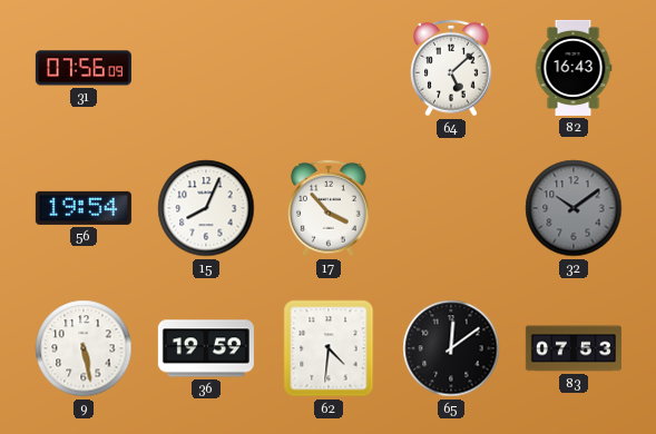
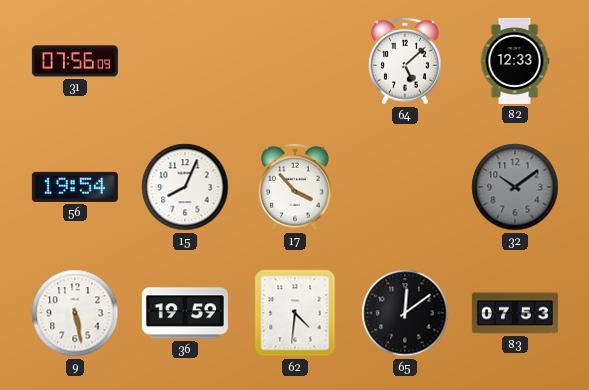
82: 16:43 -> 12:33 (515, 61)
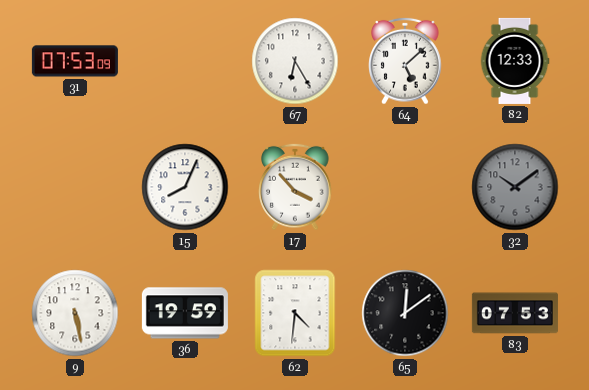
31: 07:56 -> 07:53 (75, 61)
67: none -> 6:25 (295, 61)
56: 19:54 -> none (75, 187)
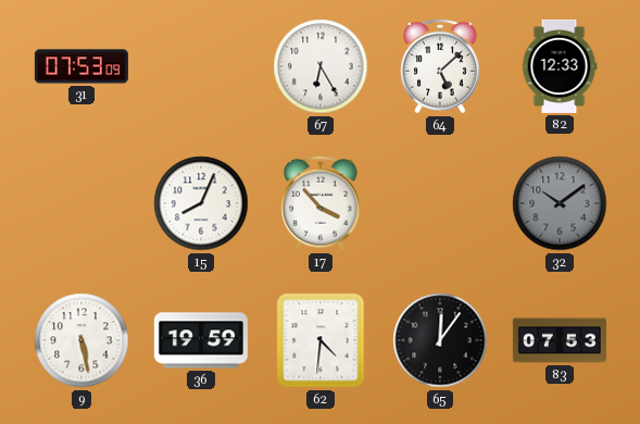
65: 12:09 -> 12:06 (440, 340)
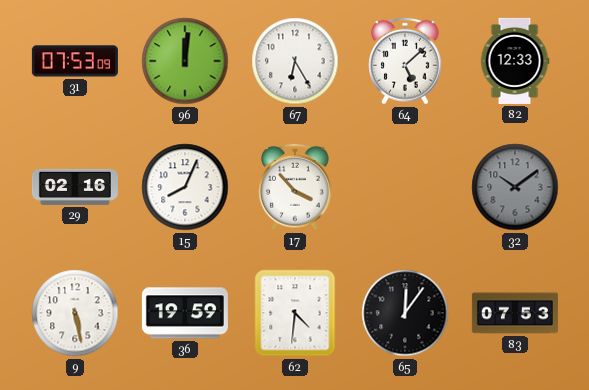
96: none -> 12:01 (185, 61)
29: none -> 02:16 (75, 187)
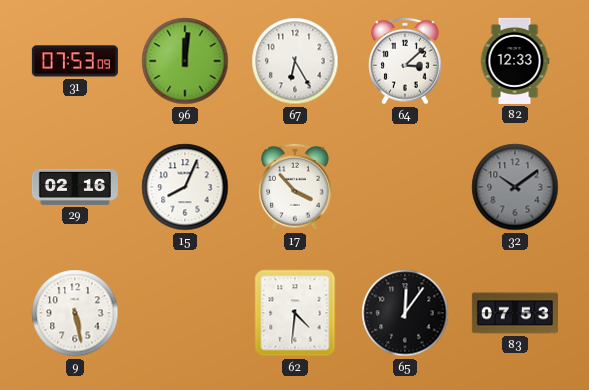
64: 5:08 -> 3:08 (405, 61)
36: 19:59 -> none (185, 313)
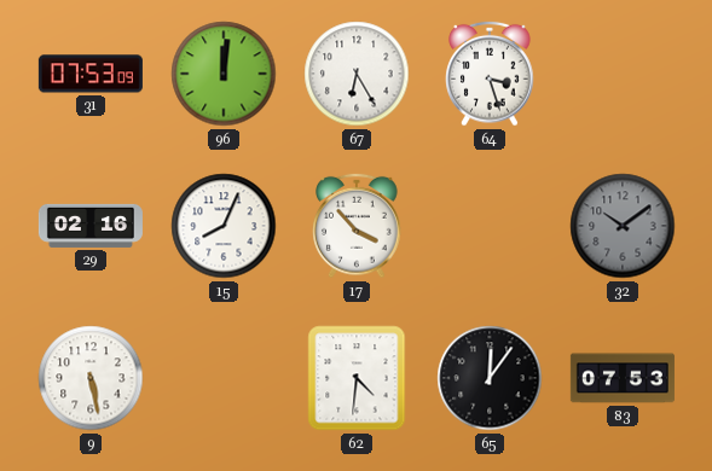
64: 3:08 -> 3:27 (490, 74)
82: 12:33 -> none (515, 61)
